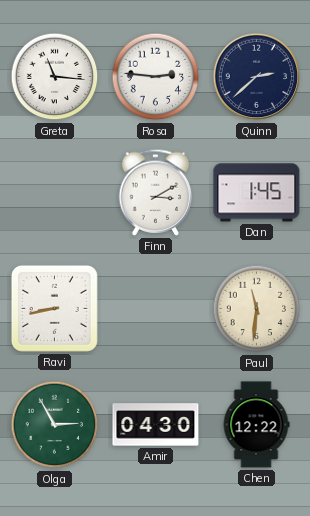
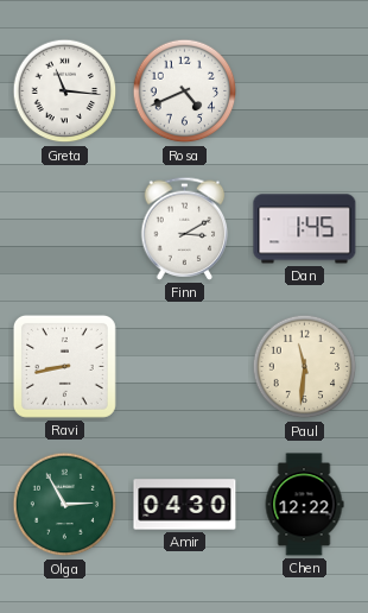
Rosa: 2:46 -> 4:41 (185, 91)
Quinn: 2:38 -> none (257, 77)
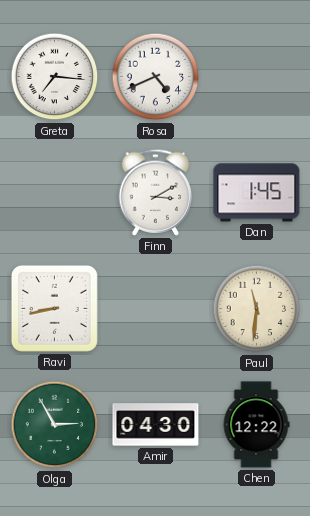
Greta: 11:16 -> 7:16 (55, 77)
